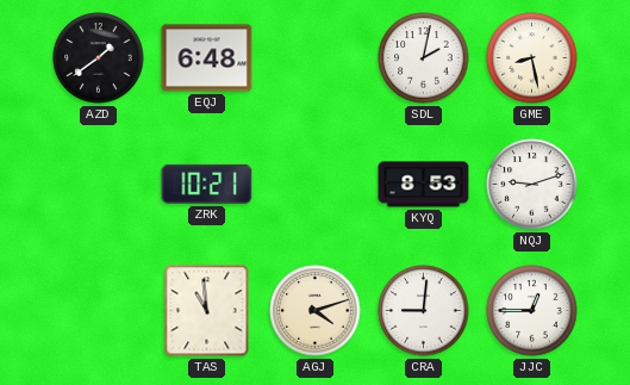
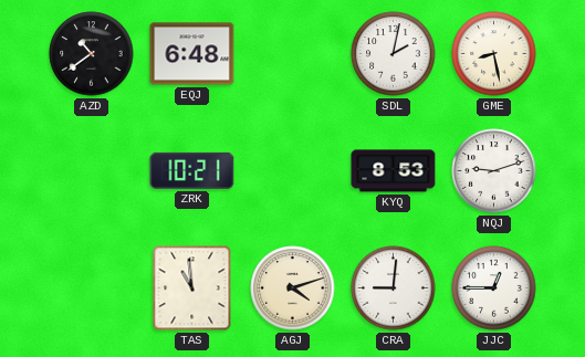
AZD: 1:39 -> 10:39 (92, 54)
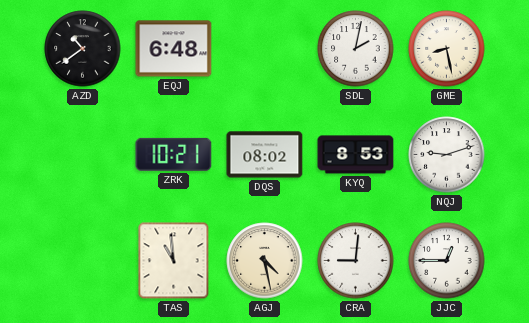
DQS: none -> 08:02 (265, 155)
AGJ: 4:12 -> 4:28 (265, 261)
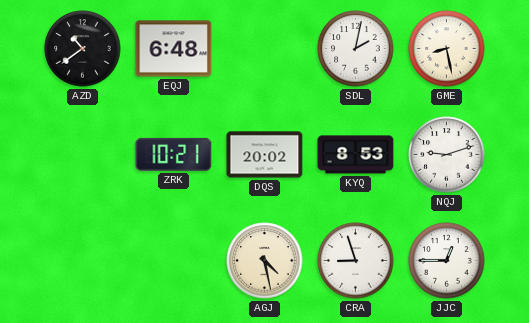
DQS: 08:02 -> 20:02 (265, 155)
TAS: 10:59 -> none (174, 261)
CRA: 9:01 -> 8:57 (356, 261)
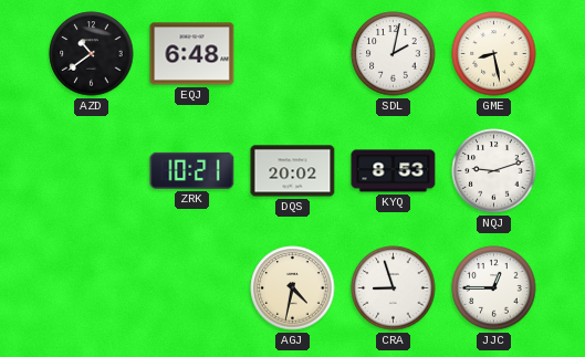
AGJ: 4:28 -> 4:32 (293, 288)
